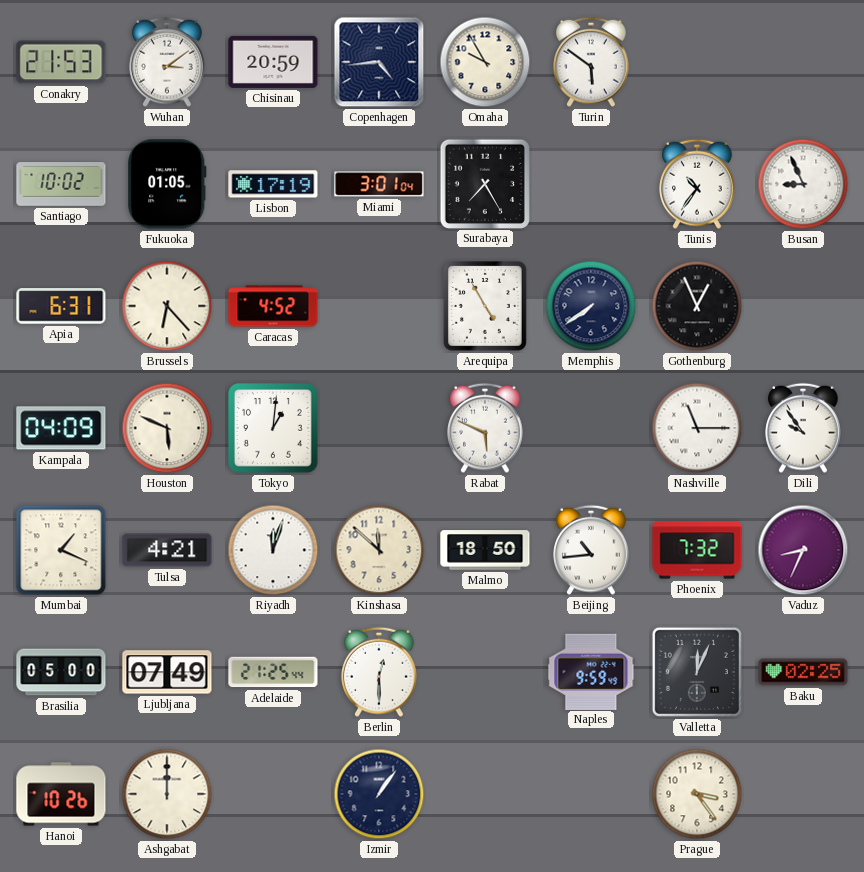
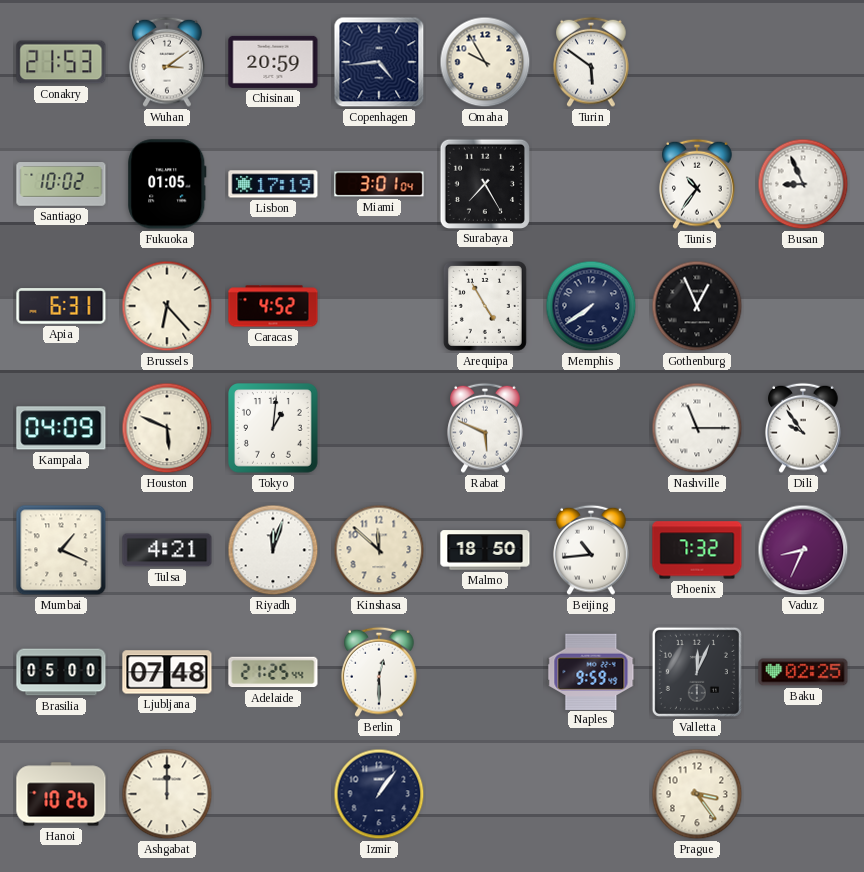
Ljubljana: 07:49 -> 07:48 (167, 672)
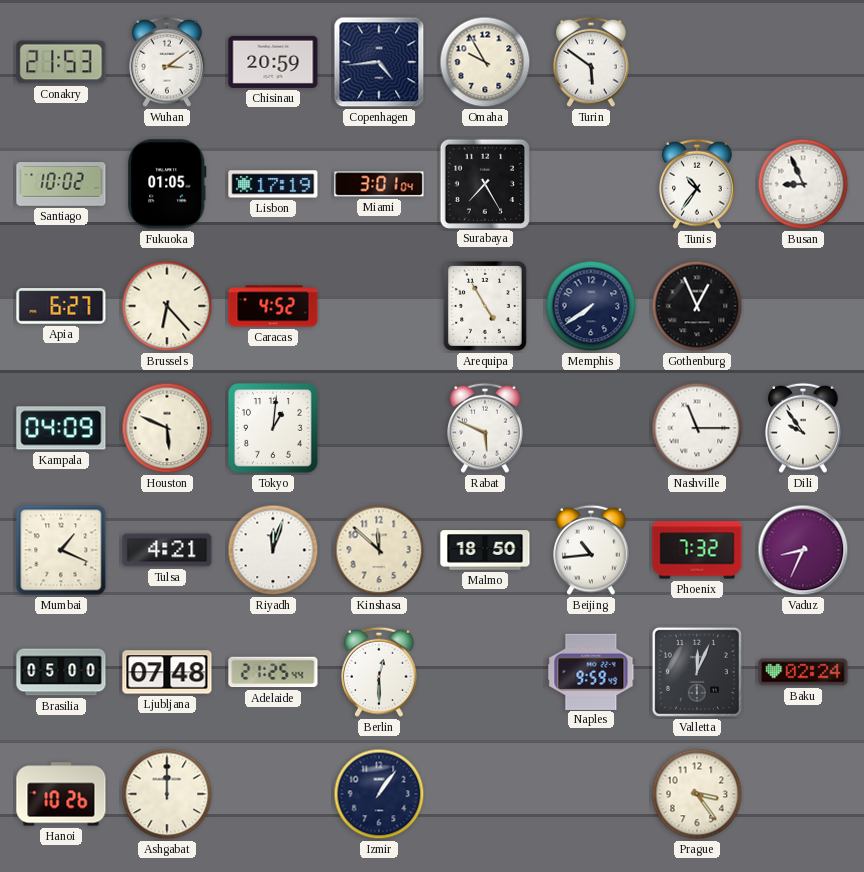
Apia: 6:31 -> 6:27 (61, 306)
Baku: 02:25 -> 02:24 (803, 672)
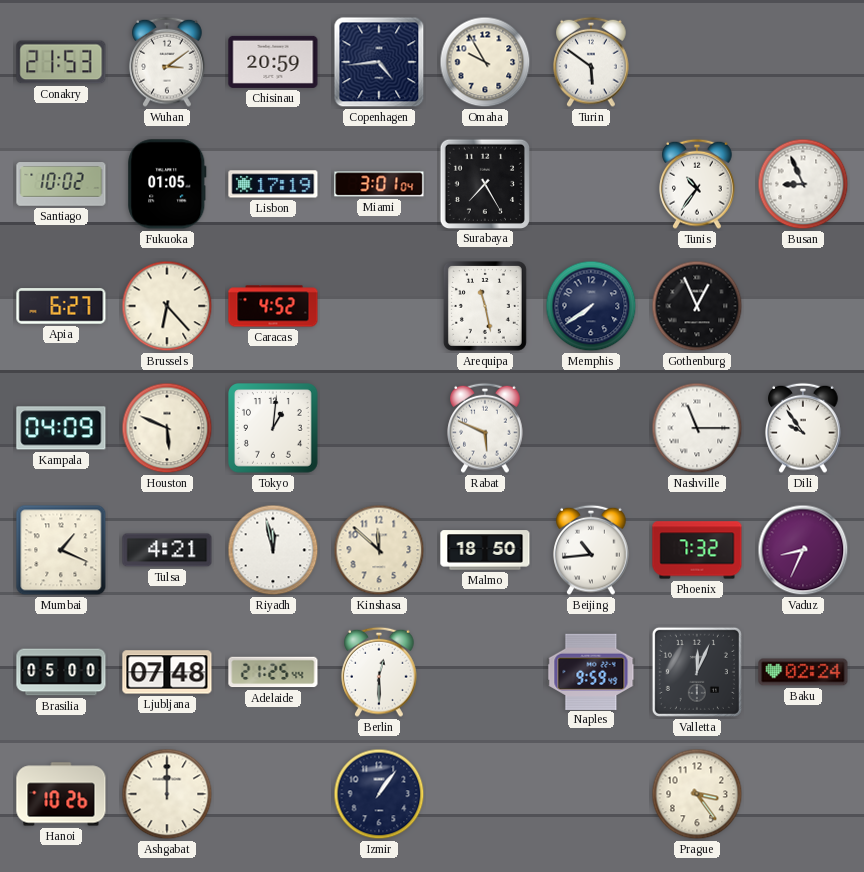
Arequipa: 4:55 -> 11:28 (486, 307)
Riyadh: 12:03 -> 11:58 (273, 550)
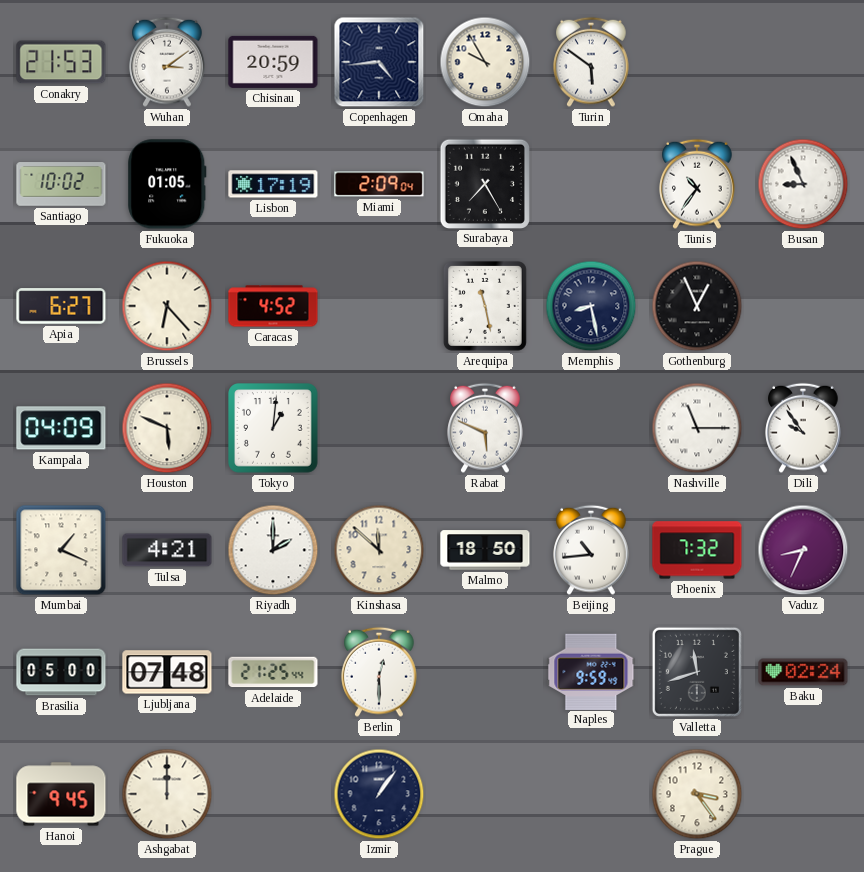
Miami: 3:01 -> 2:09 (379, 184)
Memphis: 7:39 -> 8:28 (591, 306)
Riyadh: 11:58 -> 2:00 (273, 550)
Valletta: 12:04 -> 11:42 (697, 672)
Hanoi: 10:26 -> 9:45 (61, 794)
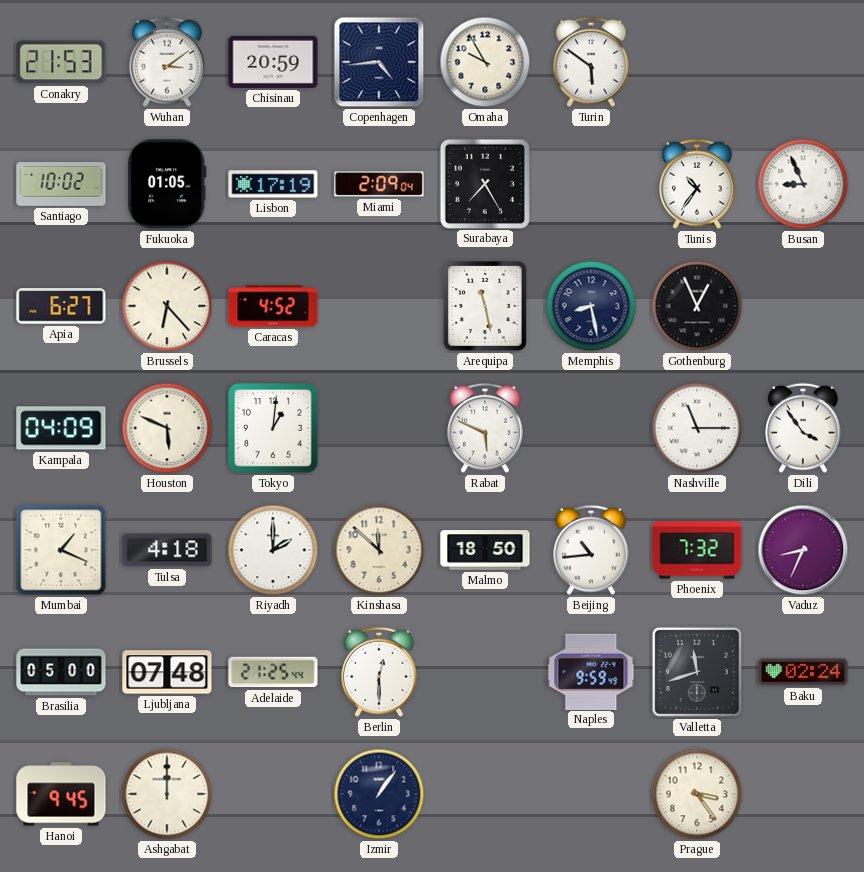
Dili: 9:54 -> 3:54 (803, 428)
Tulsa: 4:21 -> 4:18 (167, 550)
